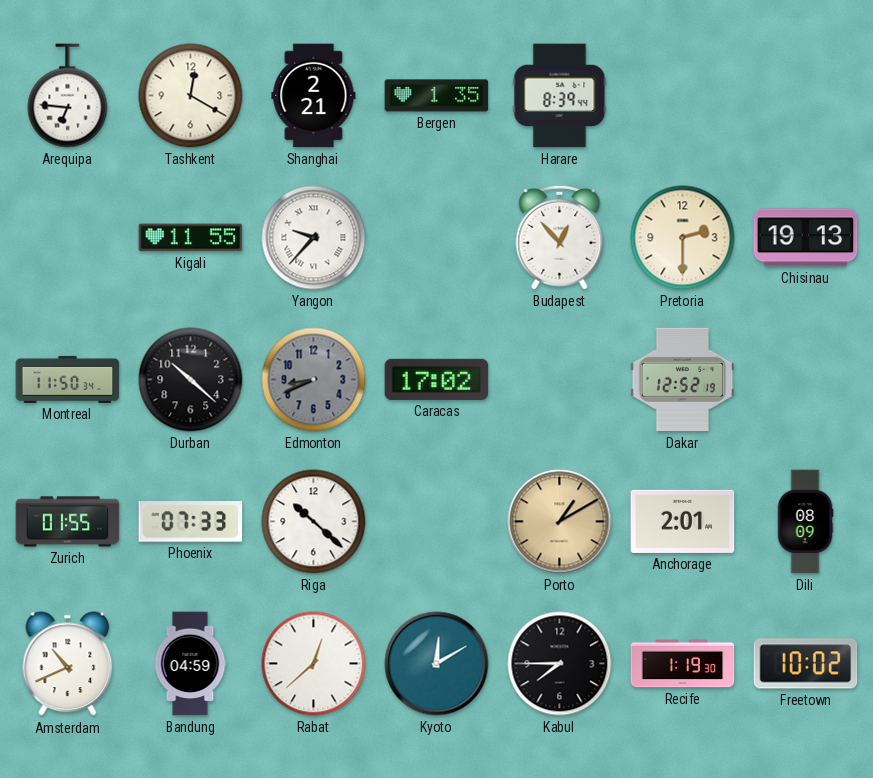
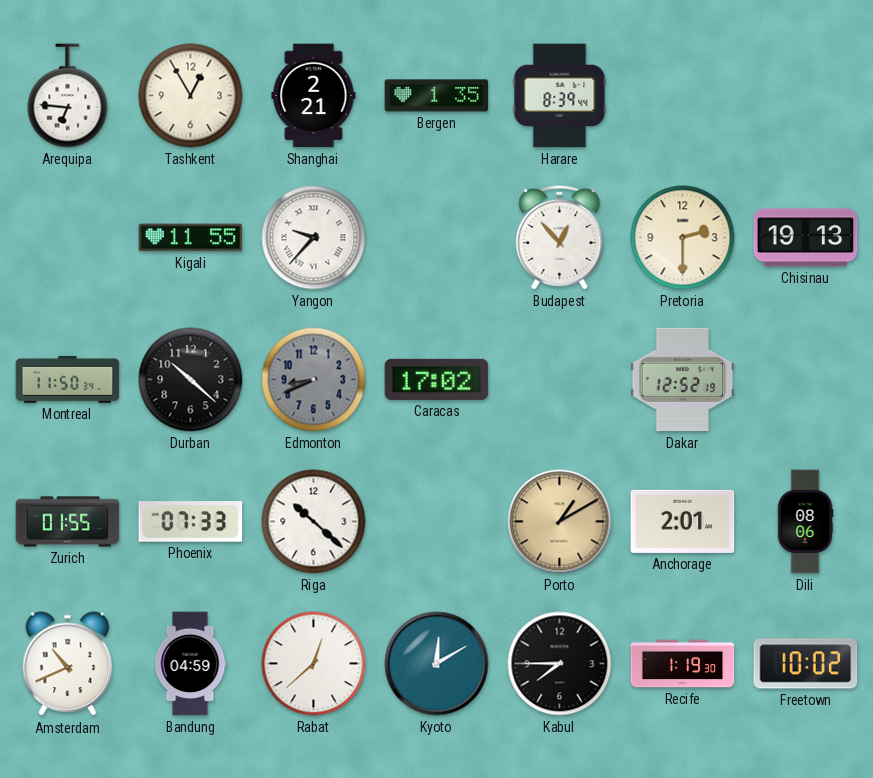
Tashkent: 12:20 -> 12:55 (191, 96)
Dili: 08:09 -> 08:06 (805, 522)
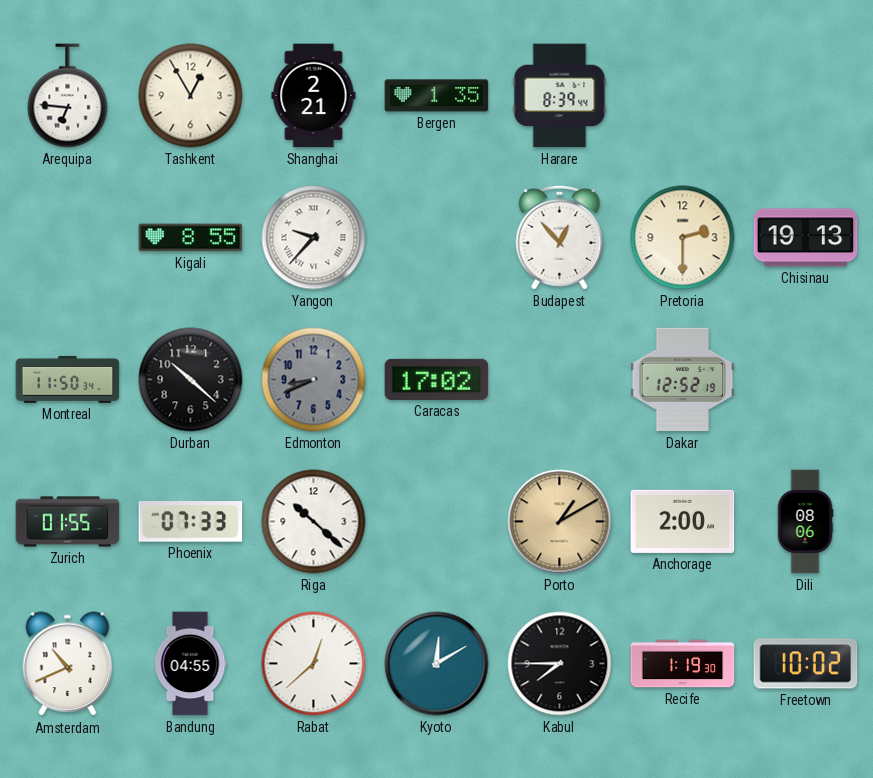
Kigali: 11:55 -> 8:55 (191, 238)
Anchorage: 2:01 -> 2:00 (683, 521)
Bandung: 04:59 -> 04:55 (190, 664)
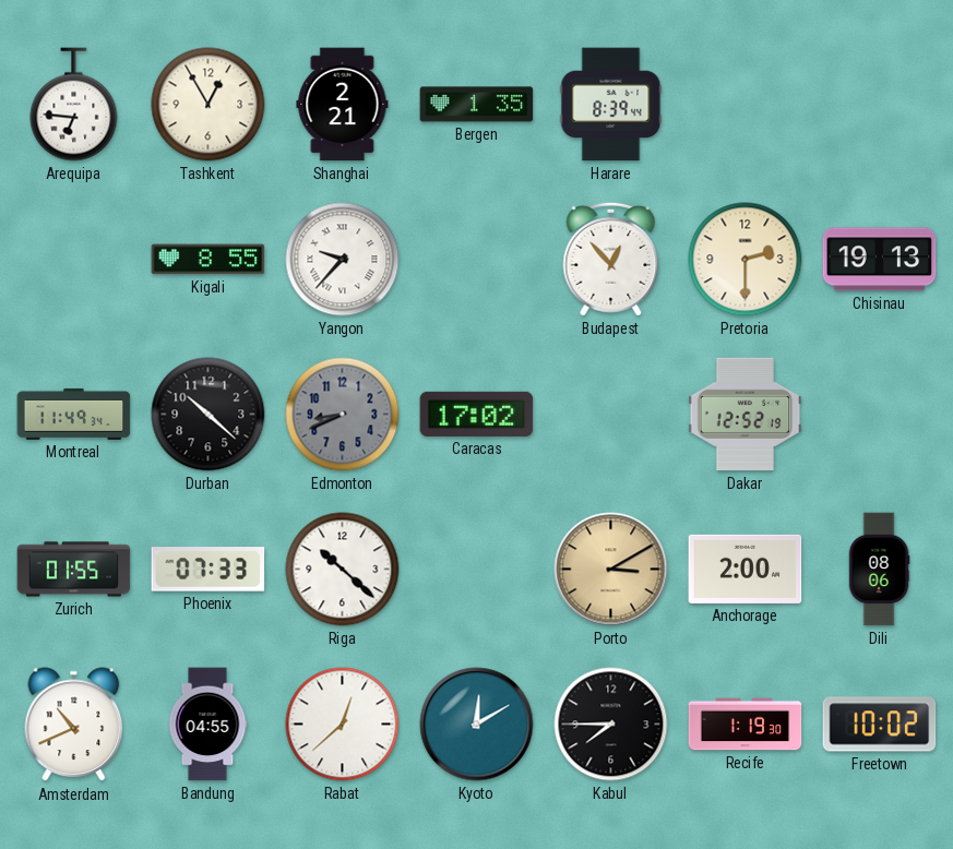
Montreal: 11:50 -> 11:49 (74, 414)
Porto: 1:10 -> 3:10 (611, 570)
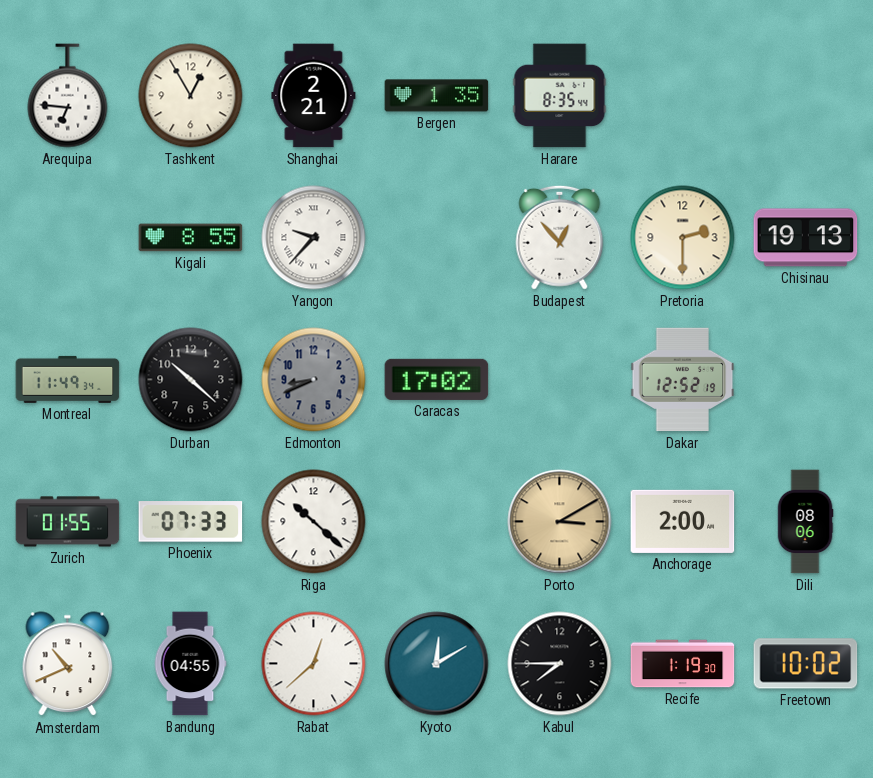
Harare: 8:39 -> 8:35 (560, 96)
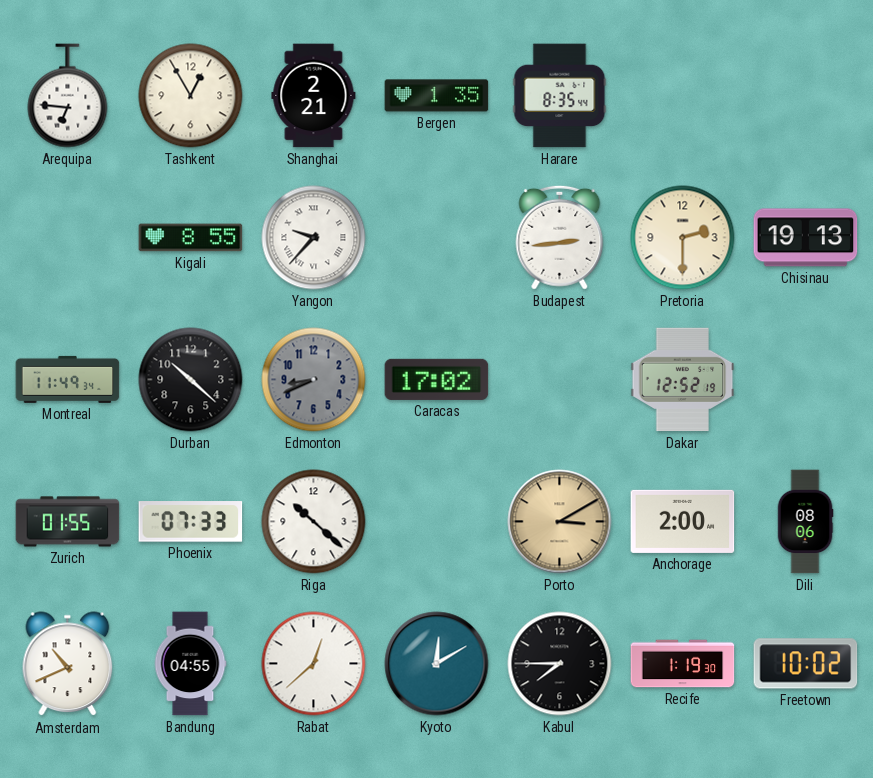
Budapest: 12:53 -> 2:44 (560, 237)
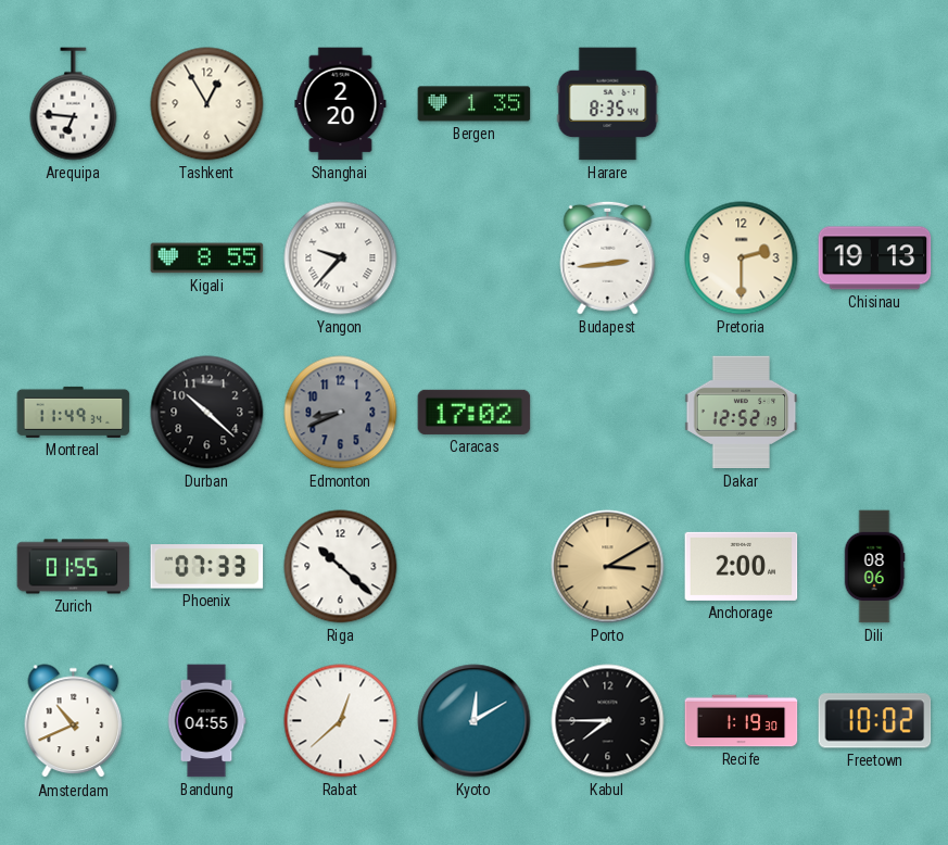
Shanghai: 2:21 -> 2:20 (341, 104)
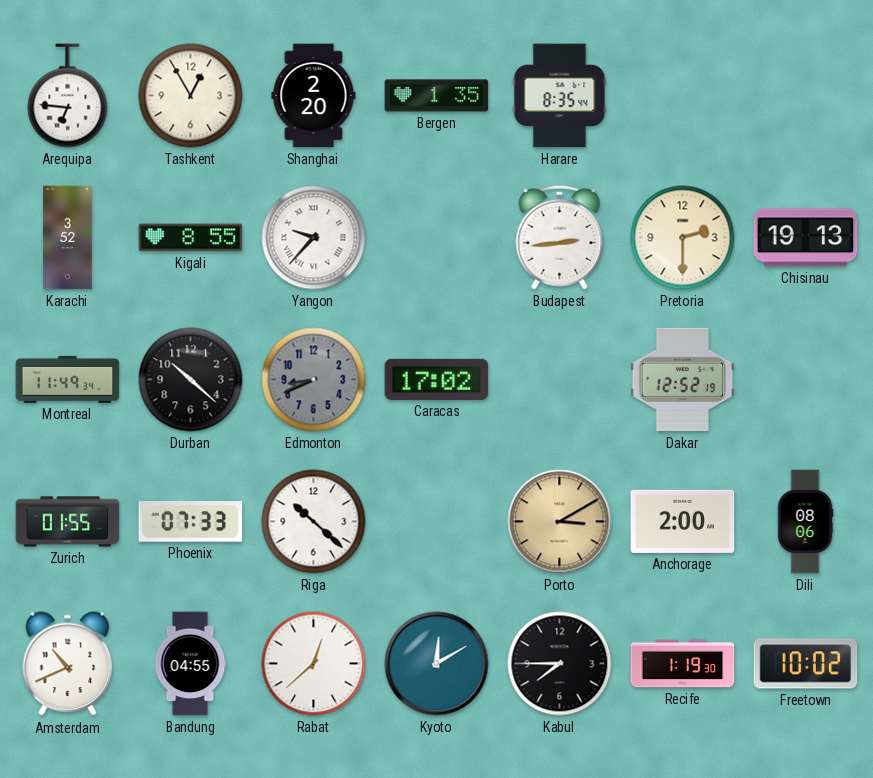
Karachi: none -> 3:52 (68, 238)
